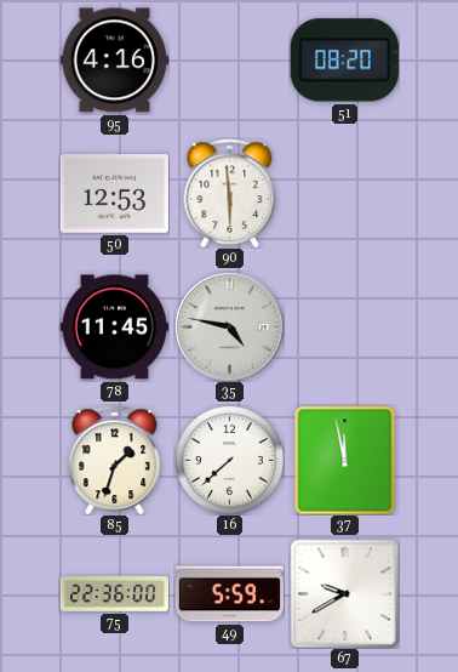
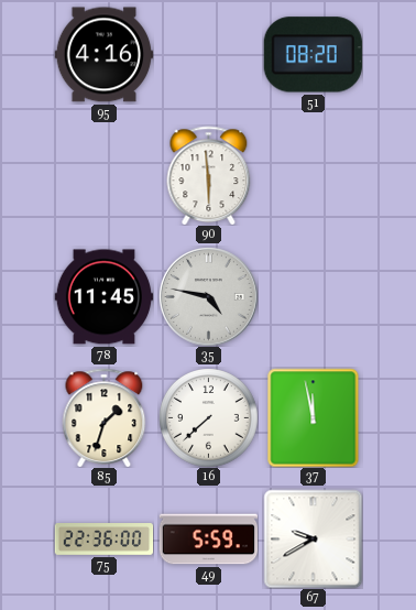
50: 12:53 -> none (114, 194)
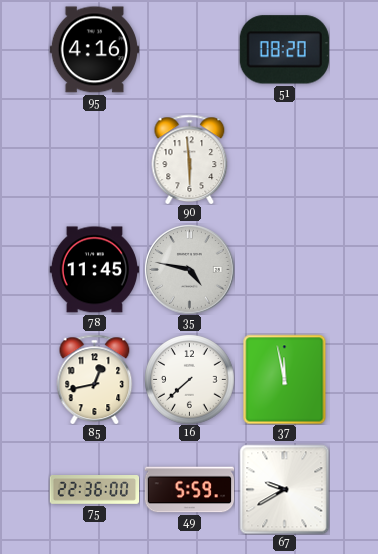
85: 1:33 -> 12:43 (95, 379)
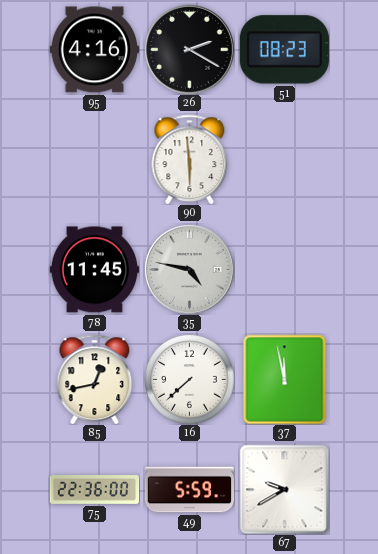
26: none -> 2:20 (190, 50)
51: 08:20 -> 08:23 (284, 50)
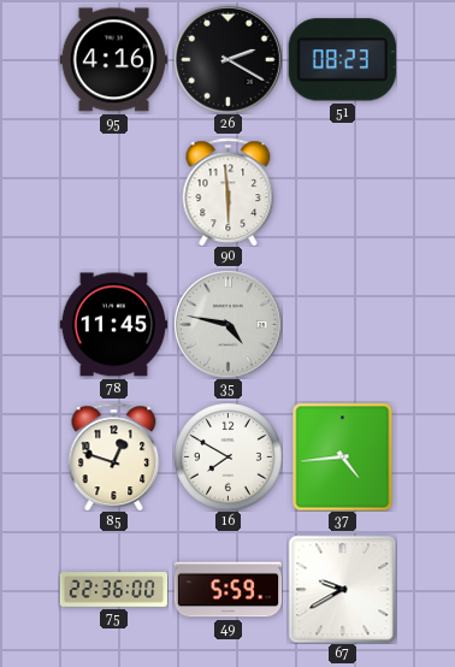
85: 12:43 -> 12:48 (114, 456)
16: 7:38 -> 7:50 (227, 456)
37: 11:58 -> 4:44 (343, 456)
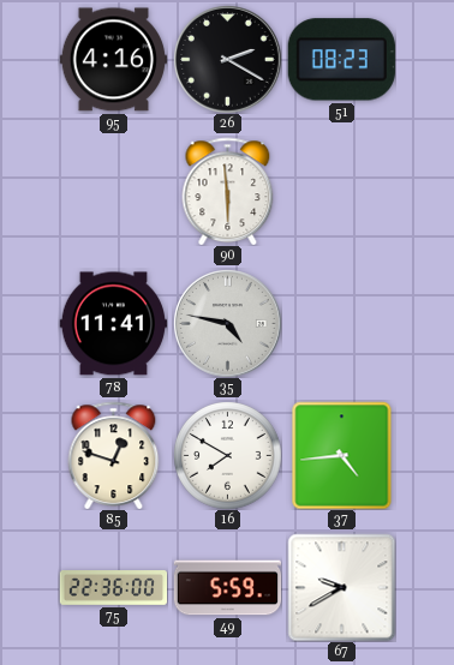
78: 11:45 -> 11:41 (113, 324)
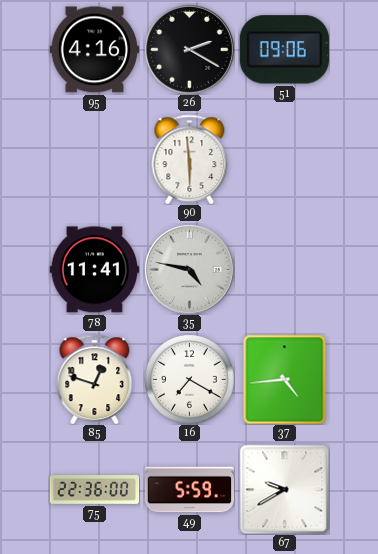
51: 08:23 -> 09:06 (284, 50)
16: 7:50 -> 7:20 (189, 379)
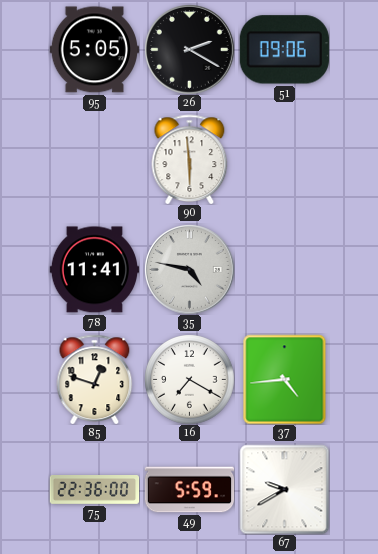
95: 4:16 -> 5:05 (94, 50)
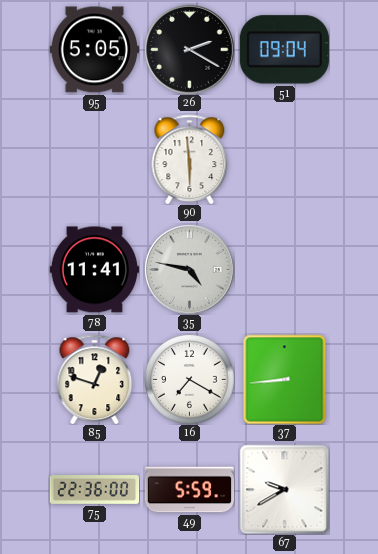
51: 09:06 -> 09:04 (284, 50)
37: 4:44 -> 8:44 (285, 379)
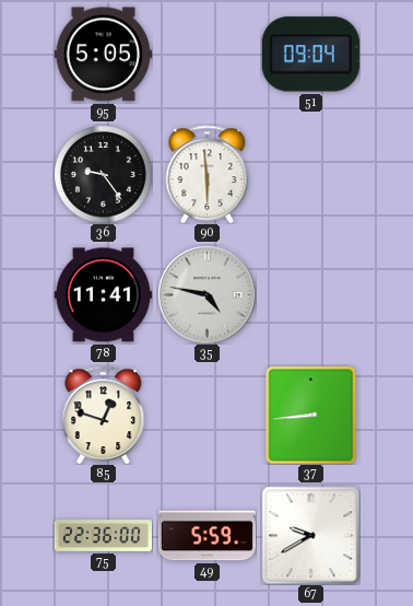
26: 2:20 -> none (190, 50)
36: none -> 9:24 (103, 174)
16: 7:20 -> none (189, 379)
